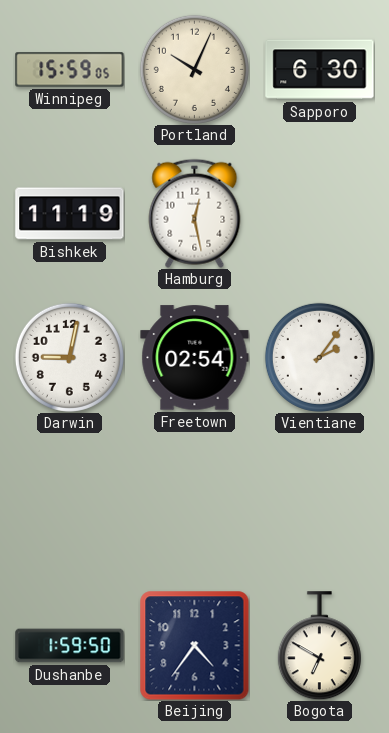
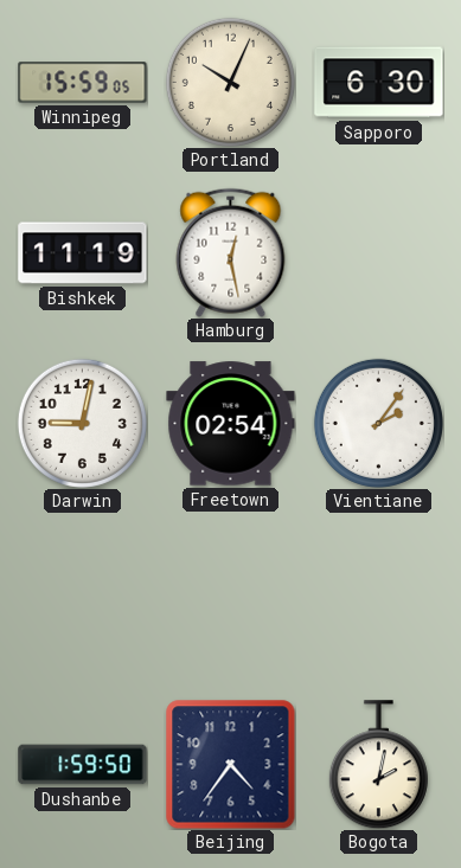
Bogota: 6:50 -> 2:02 (378, 765)
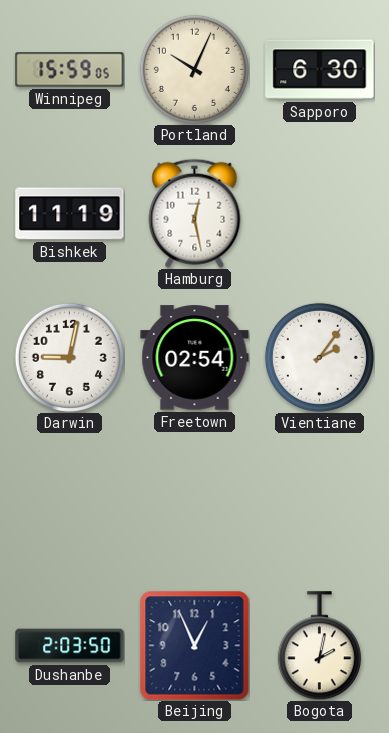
Dushanbe: 1:59 -> 2:03 (70, 646)
Beijing: 4:36 -> 12:56 (195, 646)
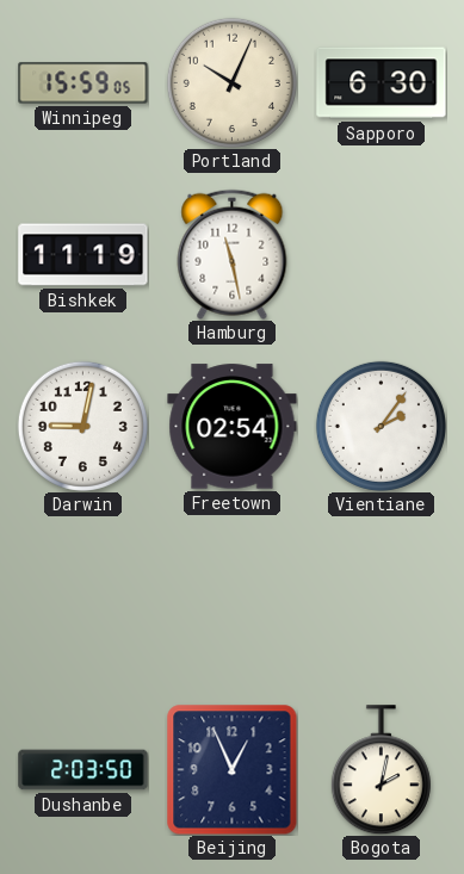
Hamburg: 12:28 -> 11:28 (233, 254)
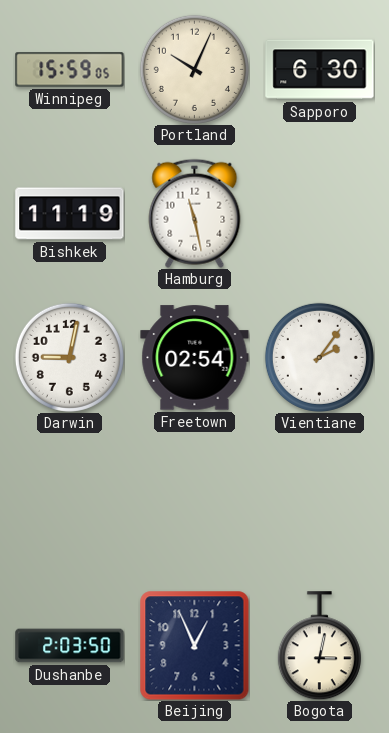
Bogota: 2:02 -> 3:02 (319, 646)
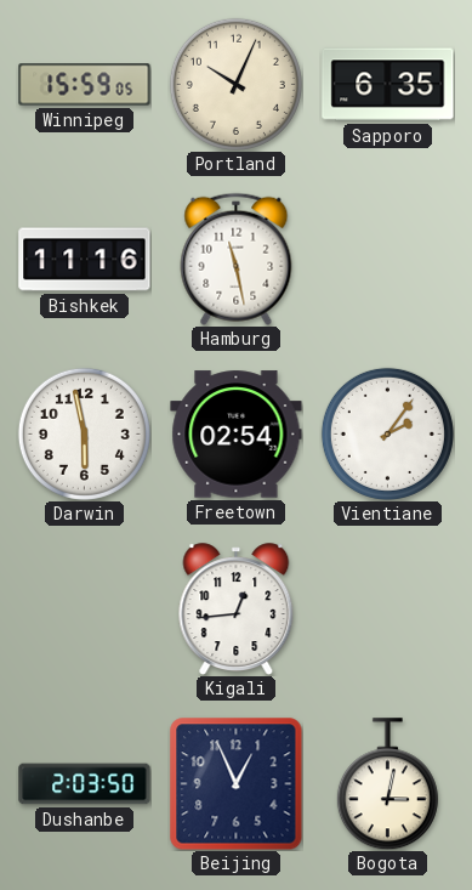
Sapporo: 6:30 -> 6:35 (388, 85)
Bishkek: 11:19 -> 11:16 (85, 260)
Darwin: 9:02 -> 5:58 (84, 433)
Kigali: none -> 12:44 (237, 608)
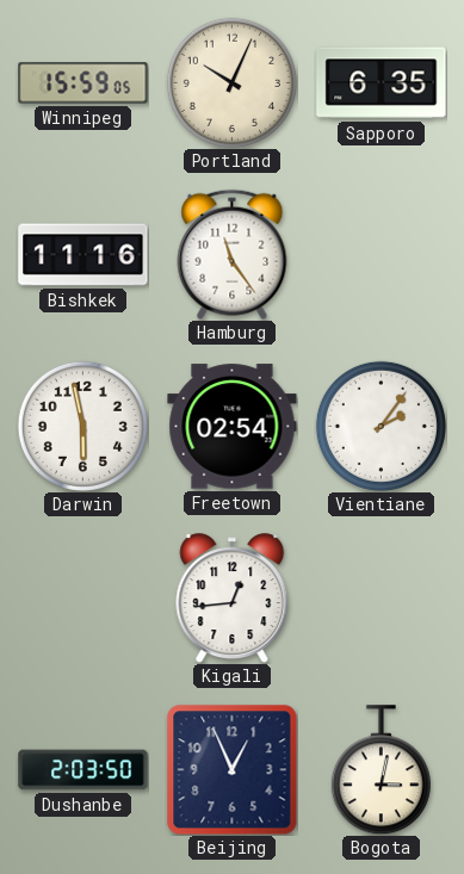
Hamburg: 11:28 -> 11:24 (233, 254)
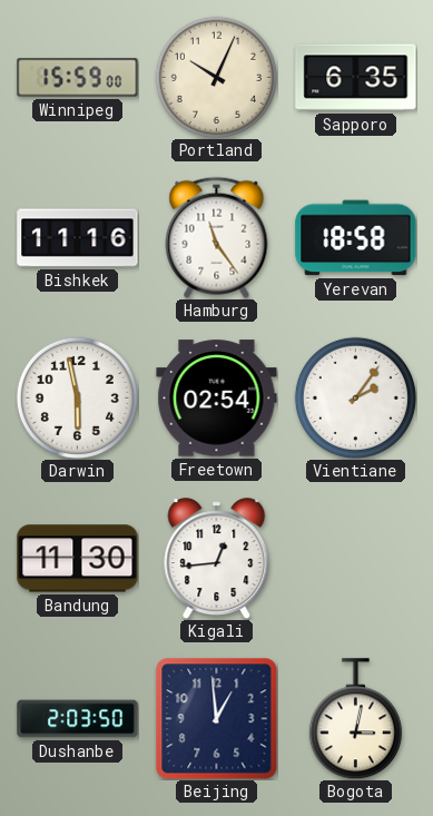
Winnipeg: 15:59:05 -> 15:59:00 (78, 78)
Yerevan: none -> 18:58 (356, 238)
Bandung: none -> 11:30 (78, 559)
Beijing: 12:56 -> 12:59 (217, 719)
